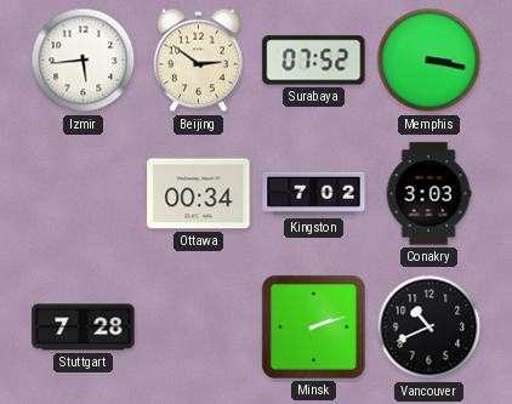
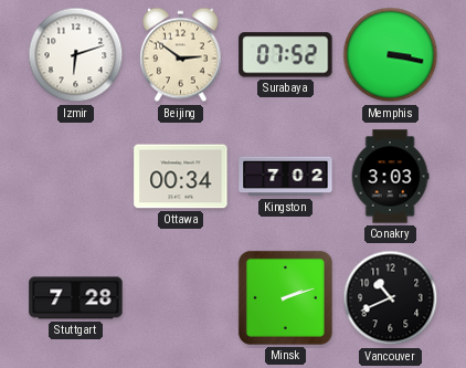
Izmir: 5:44 -> 6:12 (76, 55)
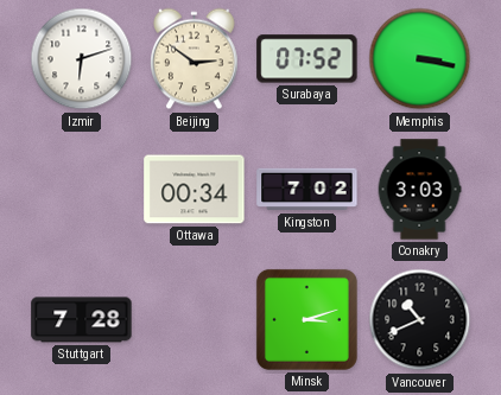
Minsk: 2:12 -> 3:12 (306, 319)
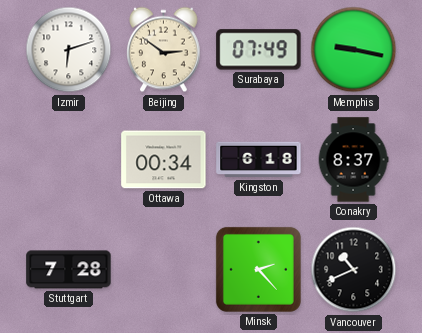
Surabaya: 07:52 -> 07:49 (259, 50)
Memphis: 3:17 -> 9:17 (354, 50)
Kingston: 7:02 -> 6:18 (259, 160)
Conakry: 3:03 -> 8:37 (353, 160)
Minsk: 3:12 -> 2:23 (258, 269)
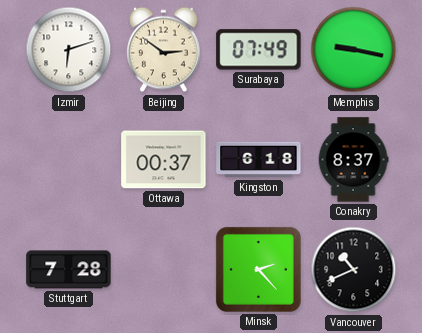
Ottawa: 00:34 -> 00:37 (164, 160)
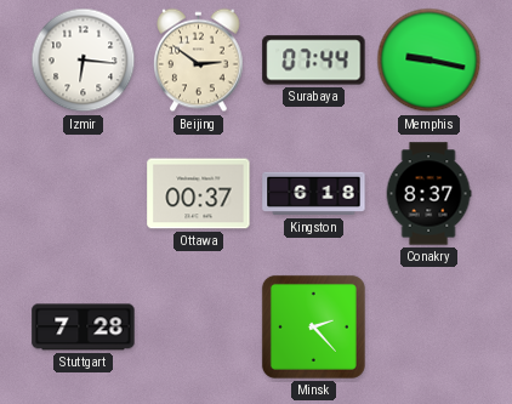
Izmir: 6:12 -> 6:16 (84, 61)
Surabaya: 07:49 -> 07:44 (314, 61)
Vancouver: 10:41 -> none (354, 270)
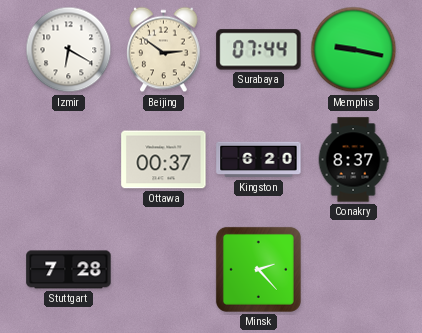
Izmir: 6:16 -> 6:20 (69, 50)
Kingston: 6:18 -> 6:20 (259, 160)
